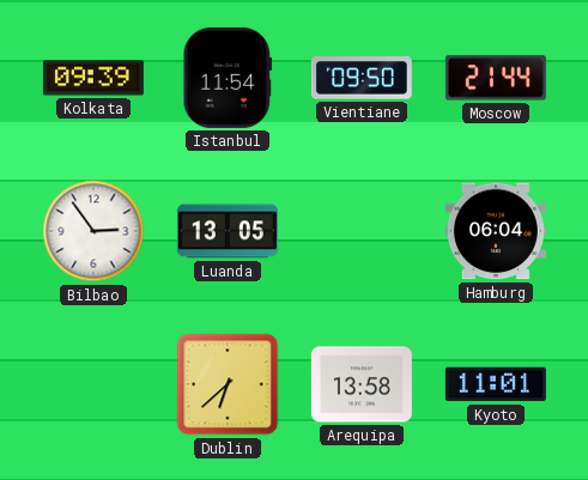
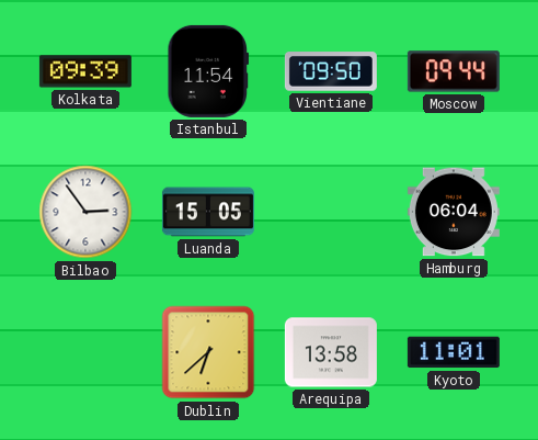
Moscow: 21:44 -> 09:44 (454, 71)
Luanda: 13:05 -> 15:05 (208, 212)
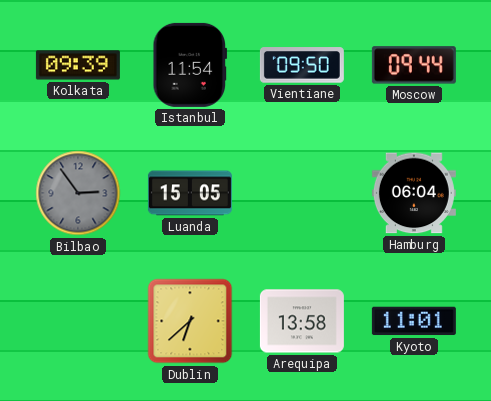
Bilbao dial: white -> grey (78, 193)
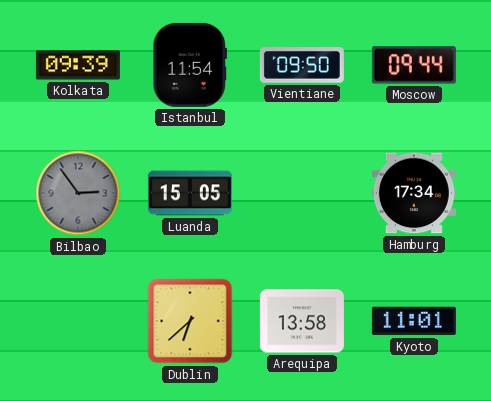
Hamburg: 06:04 -> 17:34 (414, 193)
